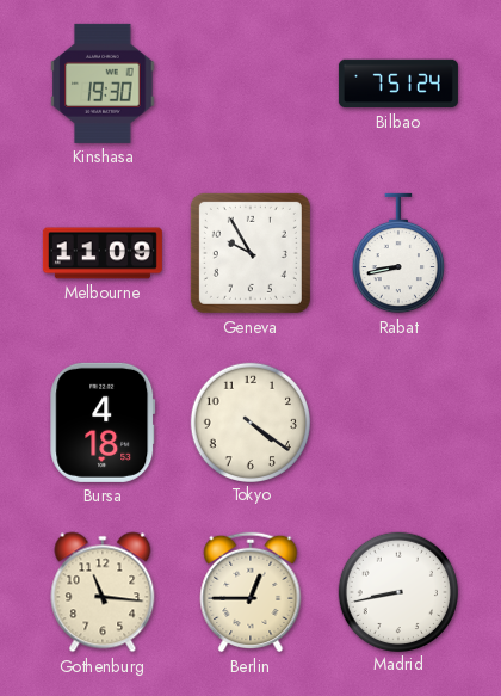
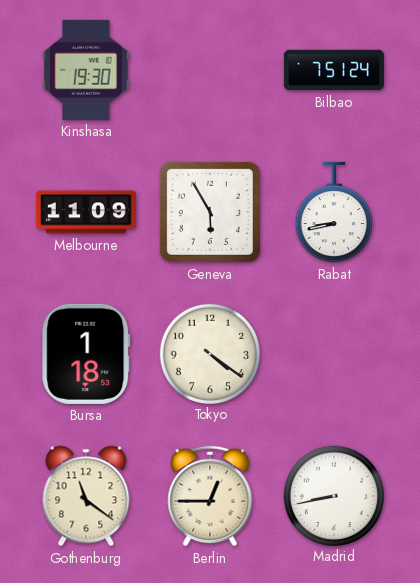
Geneva: 9:55 -> 5:55 (210, 212)
Bursa: 4:18 -> 1:18 (86, 354)
Gothenburg: 11:16 -> 11:21 (86, 496)
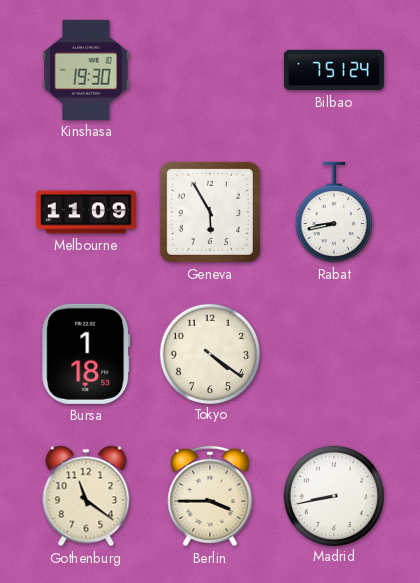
Berlin: 12:45 -> 3:45 (210, 496)
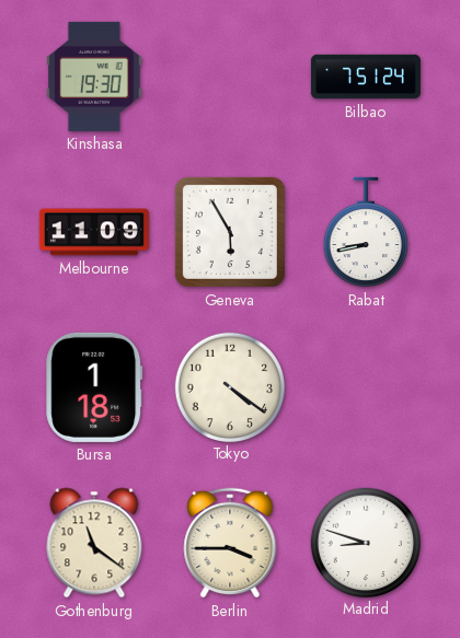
Madrid: 8:43 -> 8:48 (365, 542)
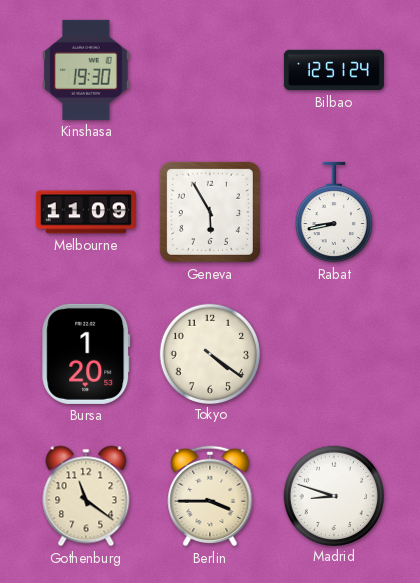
Bilbao: 7:51 -> 12:51 (334, 70)
Bursa: 1:18 -> 1:20 (86, 354)
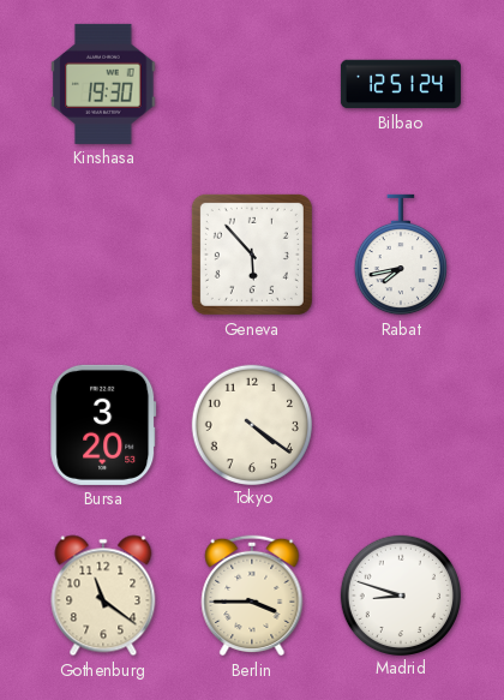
Melbourne: 11:09 -> none (86, 212)
Geneva: 5:55 -> 5:53 (252, 255)
Rabat: 8:43 -> 7:43 (401, 255)
Bursa: 1:20 -> 3:20 (103, 425)
